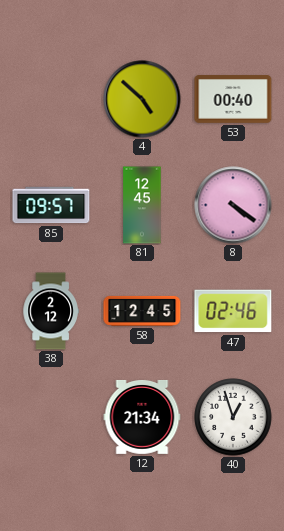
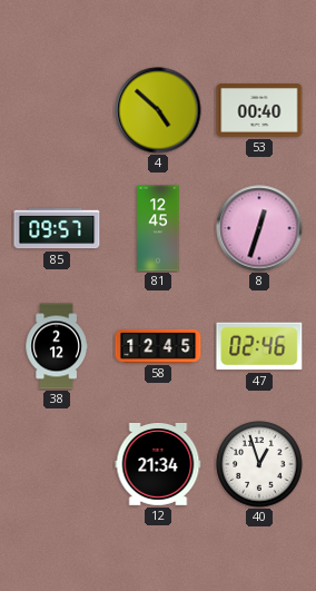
8: 4:21 -> 12:33 (259, 228)
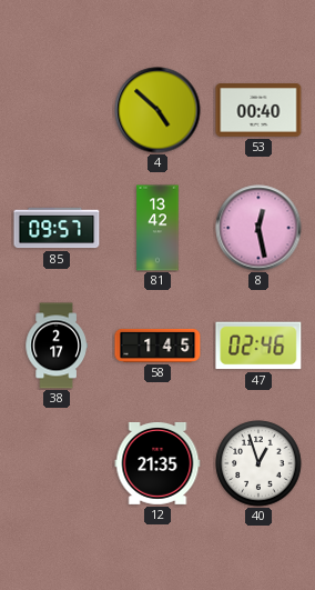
81: 12:45 -> 13:42 (157, 228)
8: 12:33 -> 12:28 (258, 228)
38: 2:12 -> 2:17 (57, 346)
58: 12:45 -> 1:45 (157, 346)
12: 21:34 -> 21:35 (157, 463)
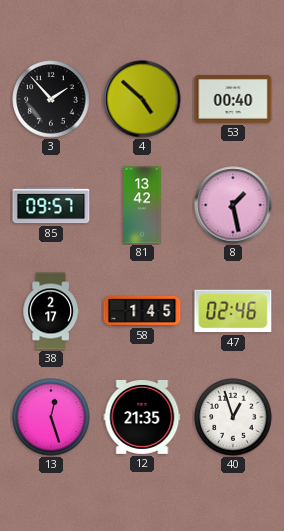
3: none -> 1:53 (51, 99)
8: 12:28 -> 1:28 (233, 205)
13: none -> 12:27 (51, 417)
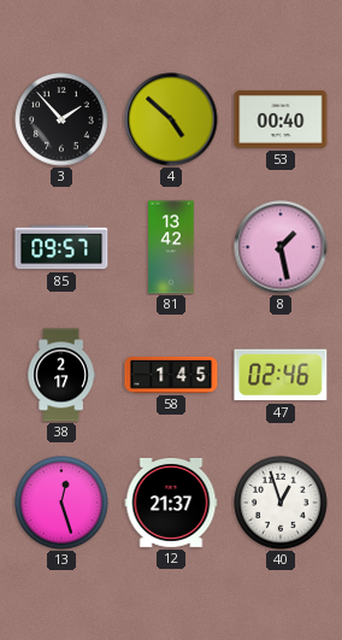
12: 21:35 -> 21:37 (171, 503)
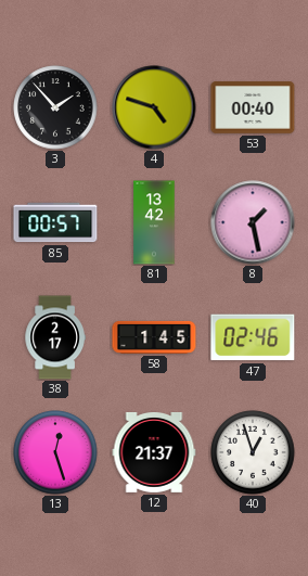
4: 4:52 -> 4:48 (154, 107)
85: 09:57 -> 00:57 (55, 222)
